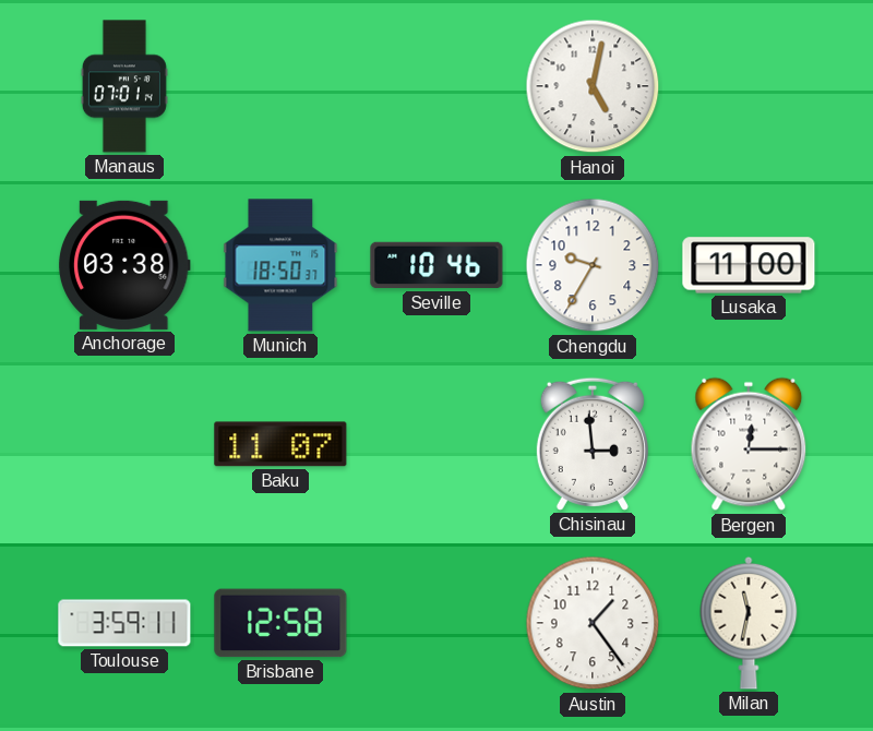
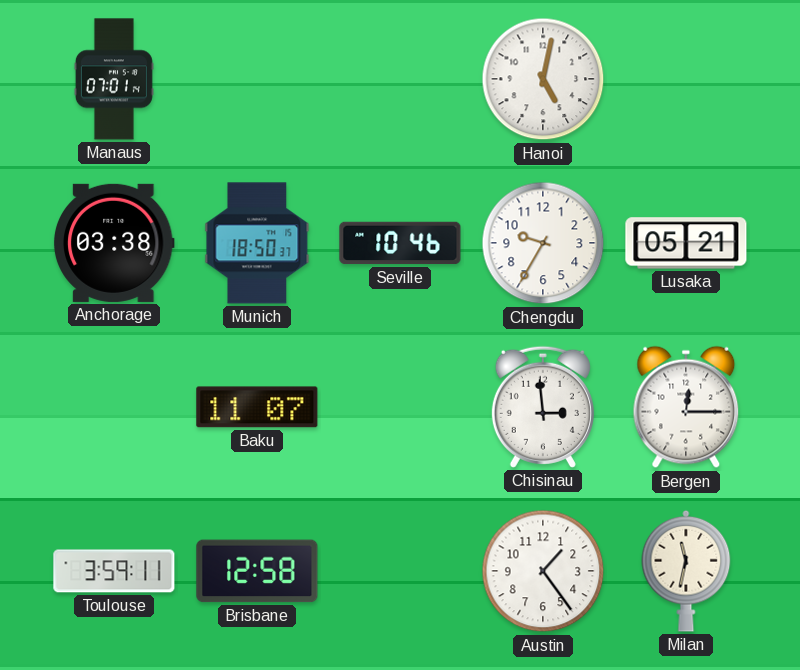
Lusaka: 11:00 -> 05:21 (686, 243)
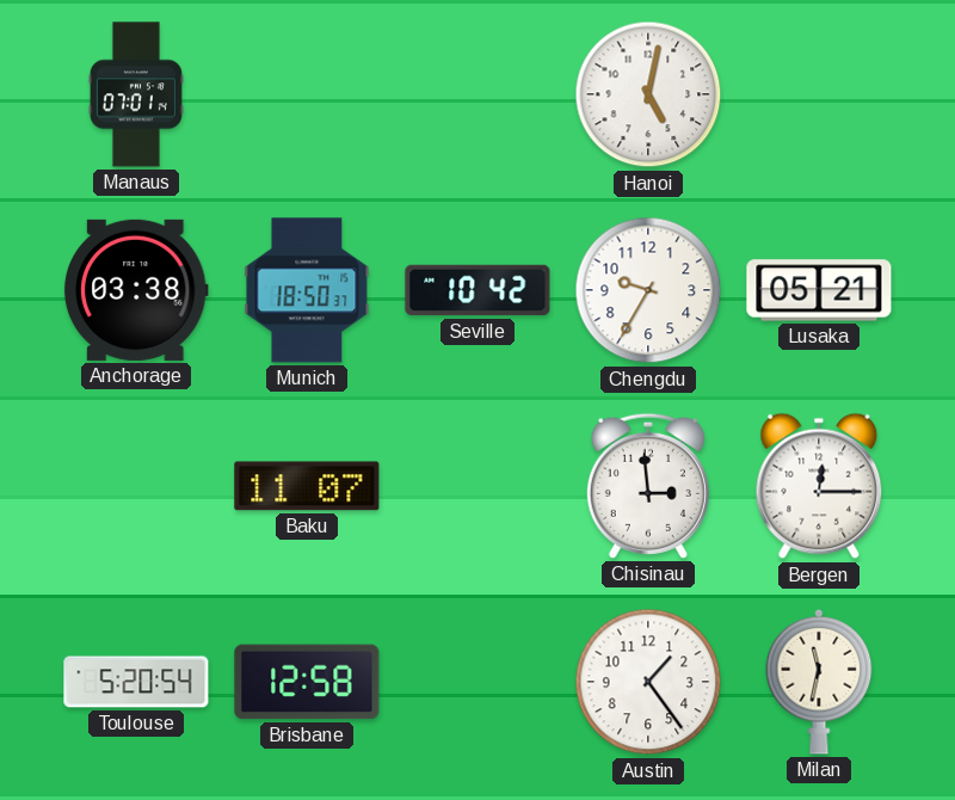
Seville: 10:46 -> 10:42 (478, 290)
Toulouse: 3:59 -> 5:20 (136, 682)
